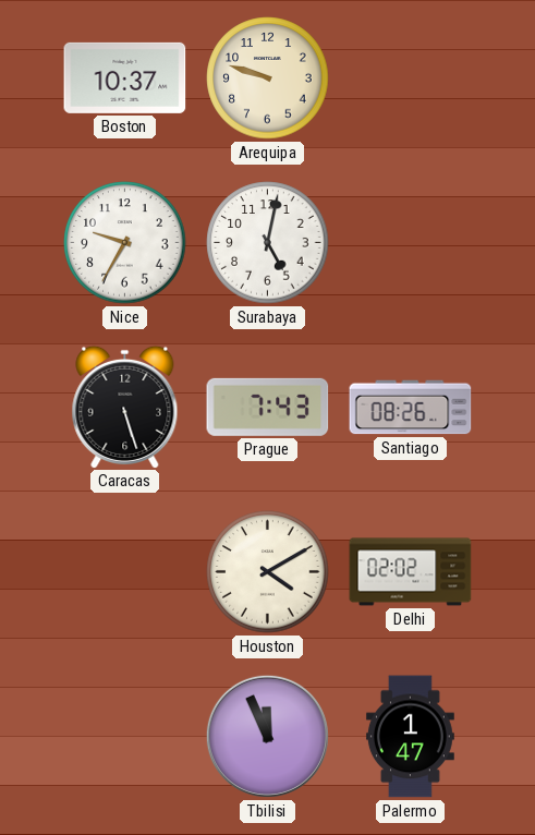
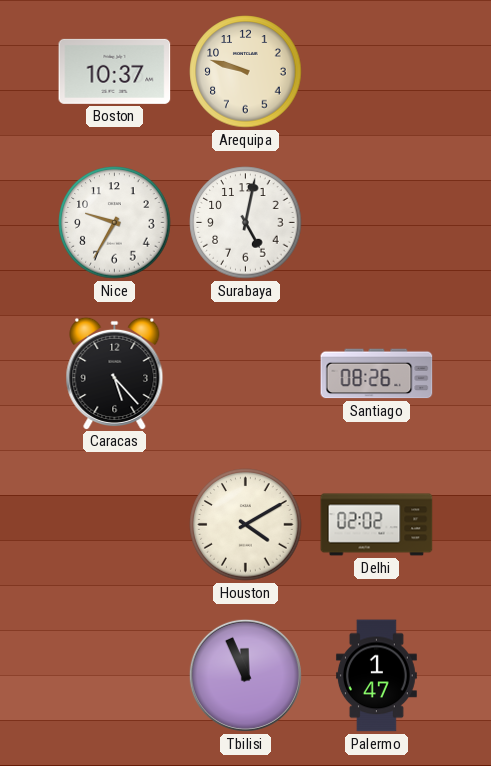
Caracas: 5:27 -> 5:23 (115, 373)
Prague: 7:43 -> none (268, 407)
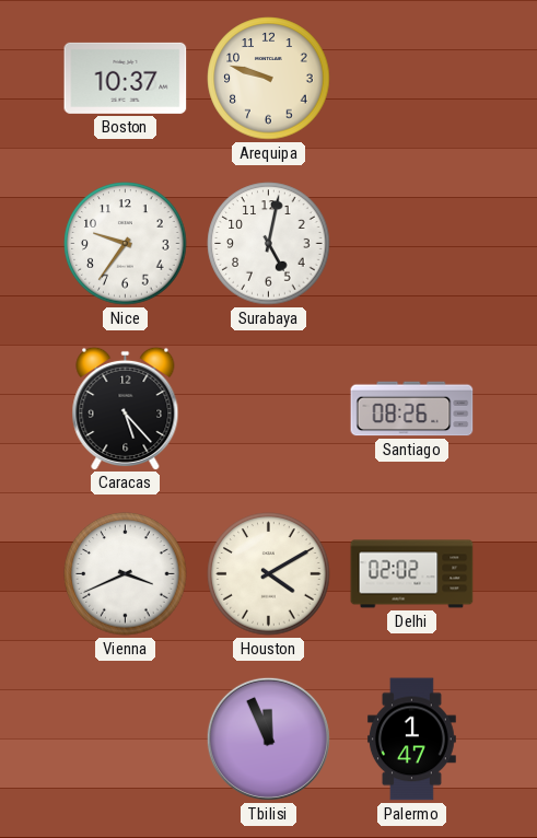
Nice: 9:35 -> 9:36 (126, 244)
Vienna: none -> 3:41 (126, 574)
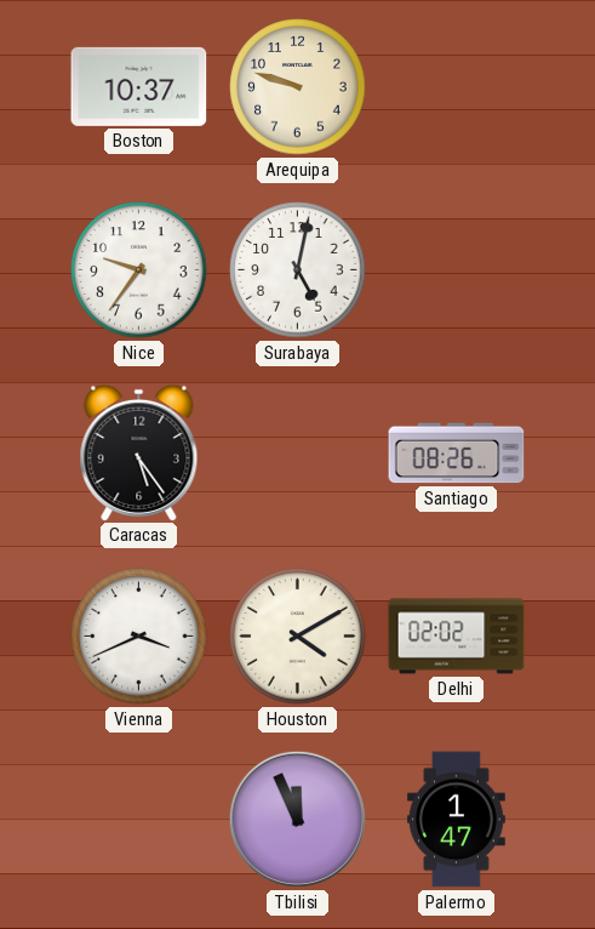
Caracas: 5:23 -> 5:24 (139, 452)
